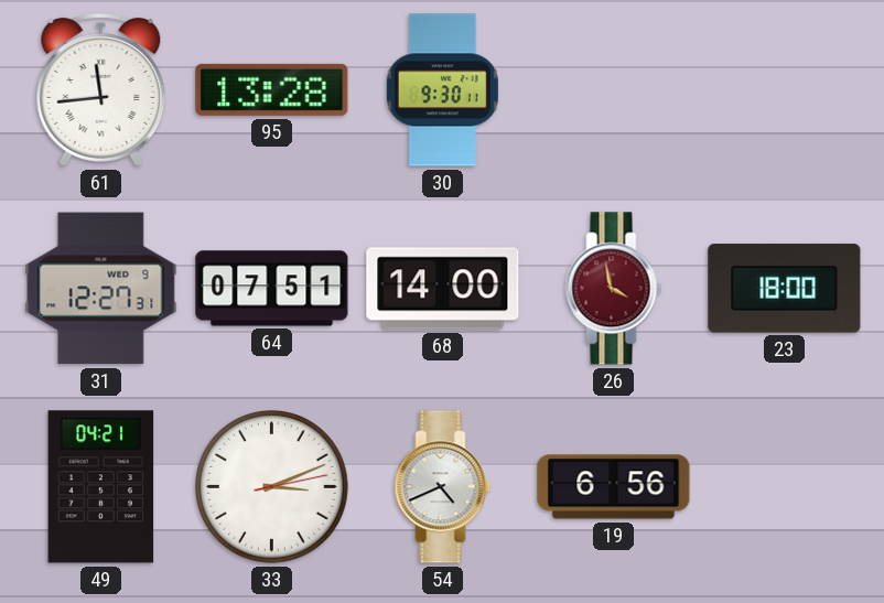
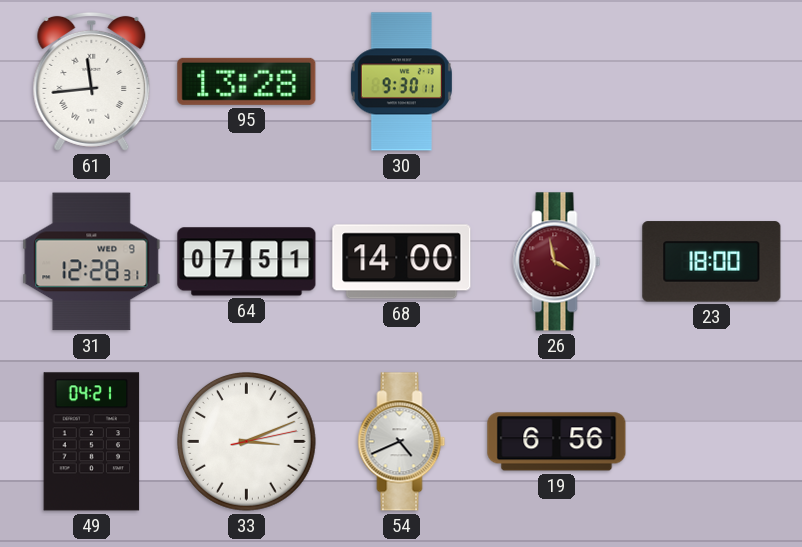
31: 12:27 -> 12:28 (92, 262)
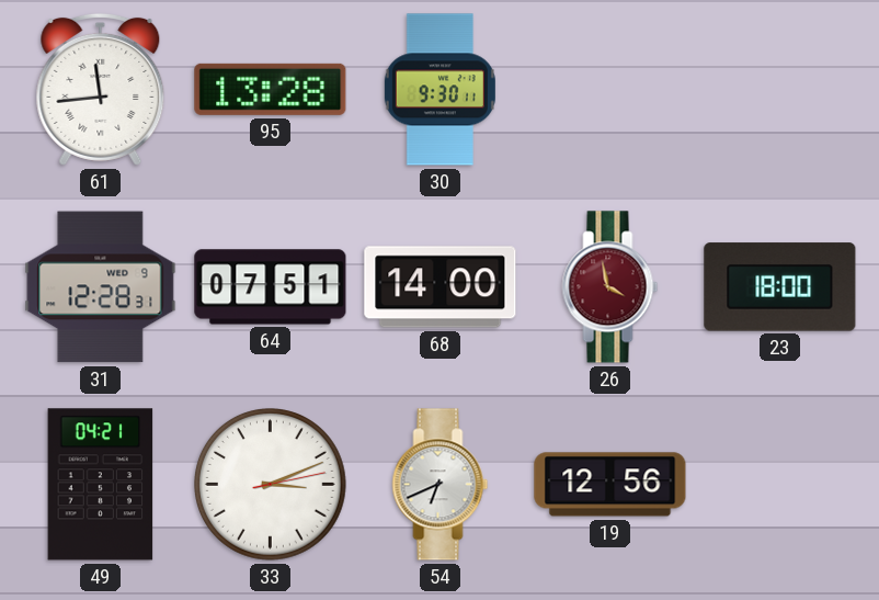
54: 4:41 -> 6:41 (441, 485)
19: 6:56 -> 12:56 (610, 485)
